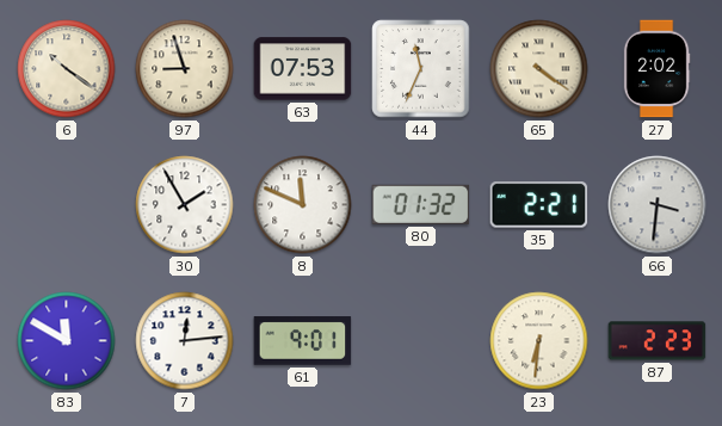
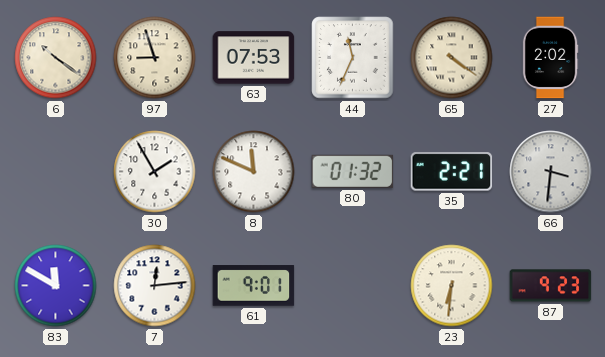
87: 2:23 -> 9:23 (551, 286)
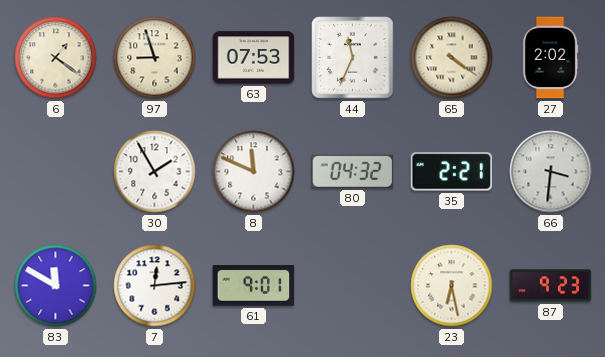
6: 10:21 -> 1:21 (56, 58)
80: 01:32 -> 04:32 (353, 171)
23: 6:31 -> 6:28 (452, 286)
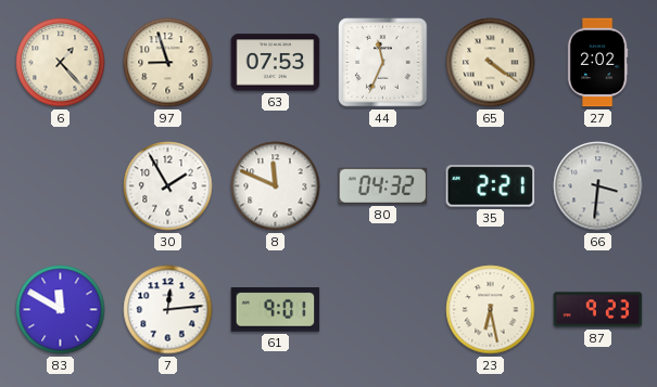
6: 1:21 -> 1:23 (61, 63)
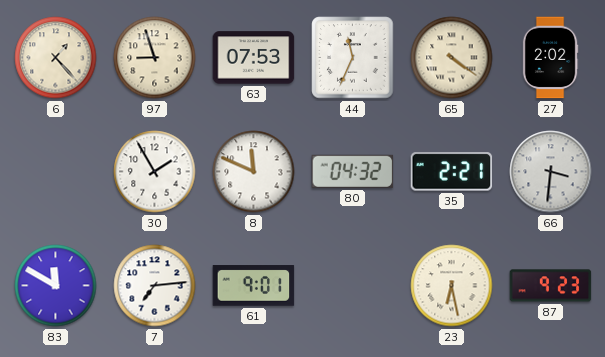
7: 12:14 -> 7:14 (155, 286)
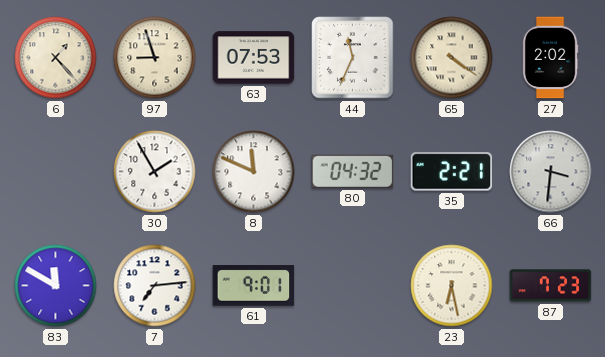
87: 9:23 -> 7:23 (551, 286)
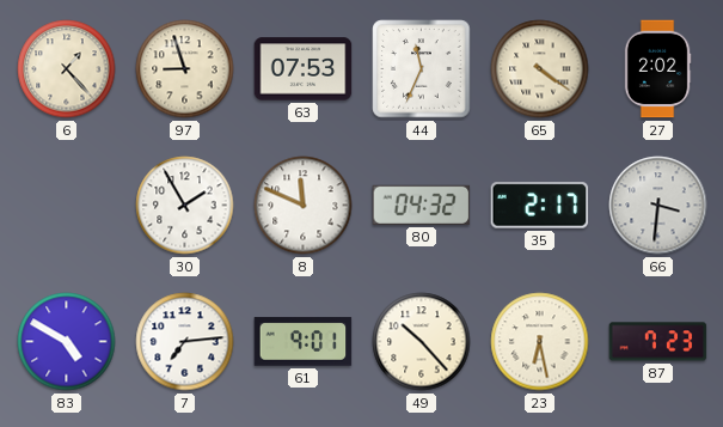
35: 2:21 -> 2:17 (540, 206)
83: 11:50 -> 4:50 (67, 342)
49: none -> 10:23 (422, 342)
